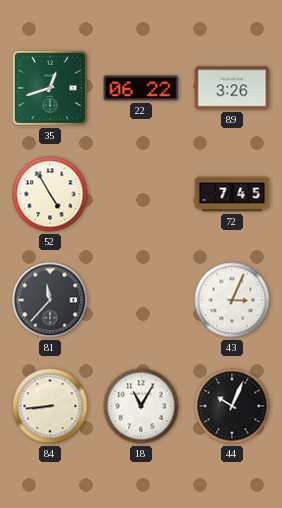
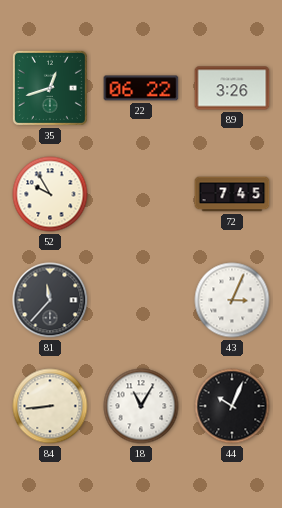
52: 4:55 -> 9:55 (50, 194)
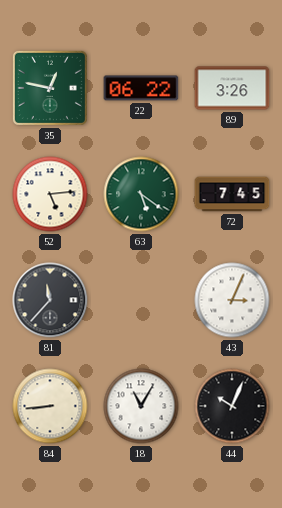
35: 12:42 -> 12:47 (50, 88)
52: 9:55 -> 5:14 (50, 194)
63: none -> 5:21 (141, 194)
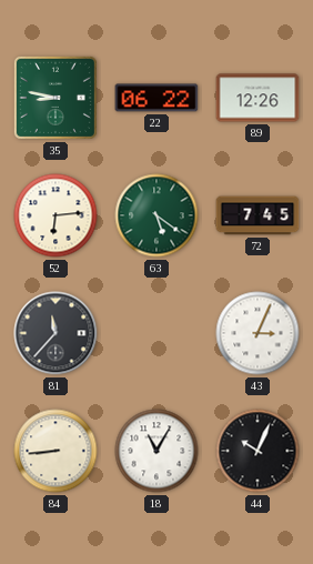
35: 12:47 -> 8:47 (55, 98)
89: 3:26 -> 12:26 (258, 98)
52: 5:14 -> 6:14 (55, 215)
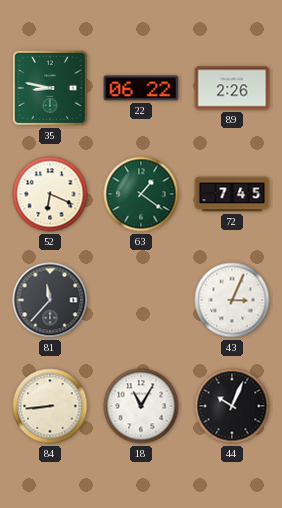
89: 12:26 -> 2:26 (232, 88)
52: 6:14 -> 6:19 (50, 194)
63: 5:21 -> 1:21 (141, 194)
